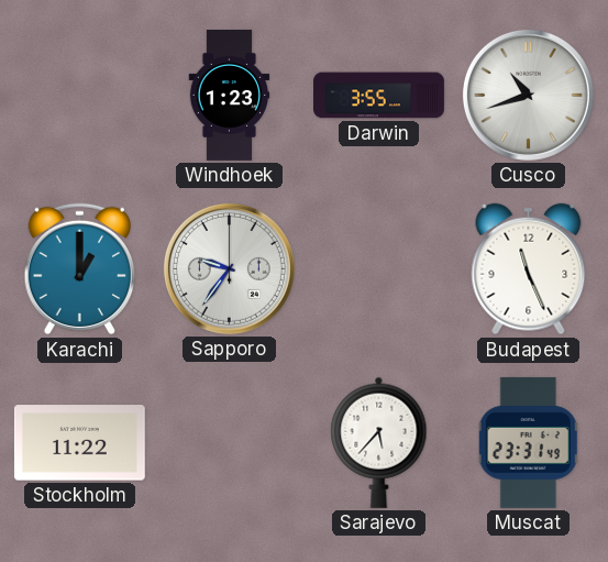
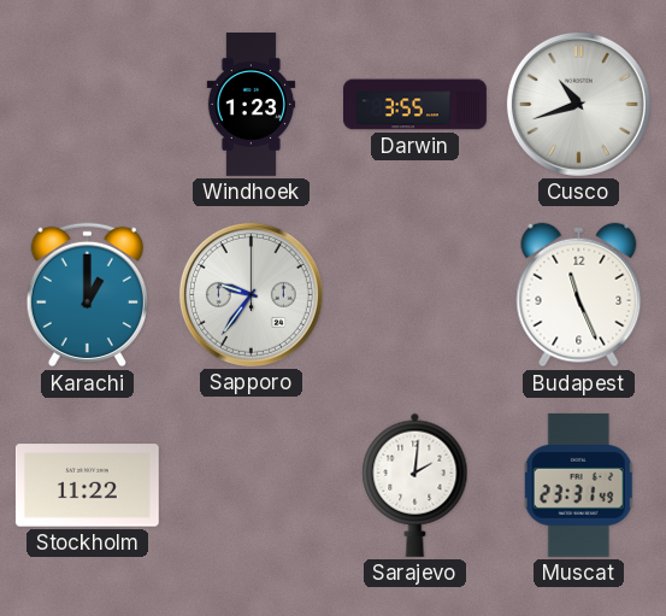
Sarajevo: 5:37 -> 2:01 (415, 485)
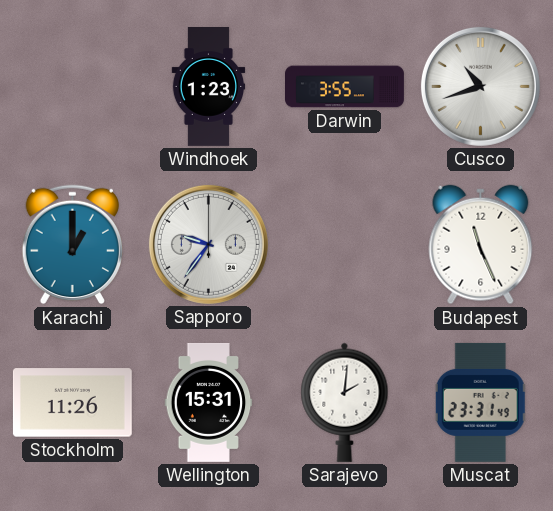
Stockholm: 11:22 -> 11:26 (72, 403)
Wellington: none -> 15:31 (209, 402)
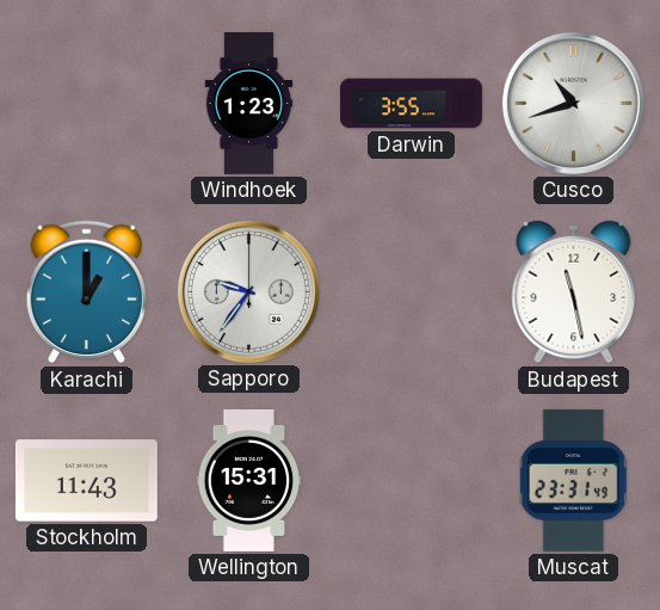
Budapest: 11:26 -> 11:28 (574, 292)
Stockholm: 11:26 -> 11:43 (86, 481)
Sarajevo: 2:01 -> none (345, 402)
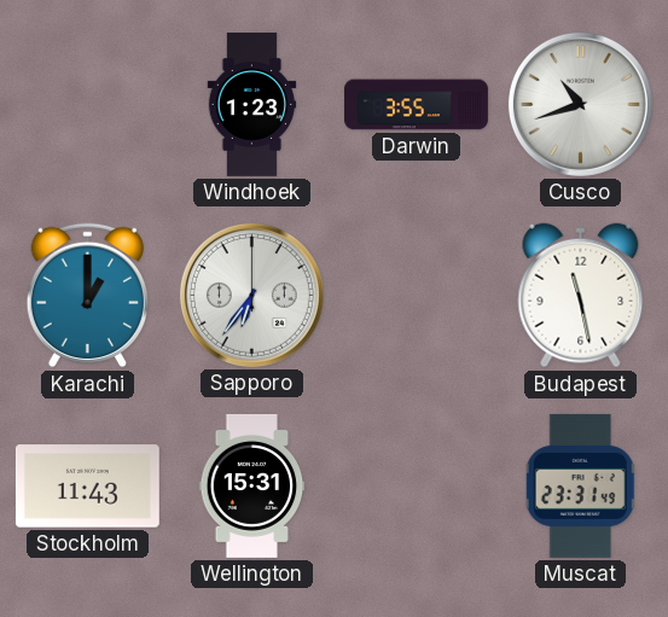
Sapporo: 9:36 -> 6:36 (251, 295)
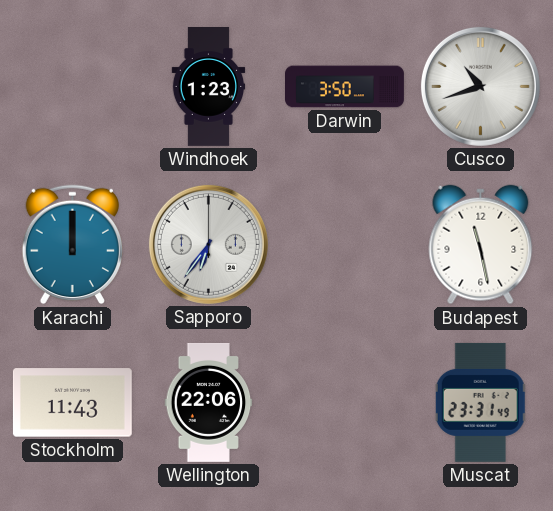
Darwin: 3:55 -> 3:50 (345, 87)
Karachi: 1:00 -> 12:00 (72, 245)
Wellington: 15:31 -> 22:06 (209, 402)
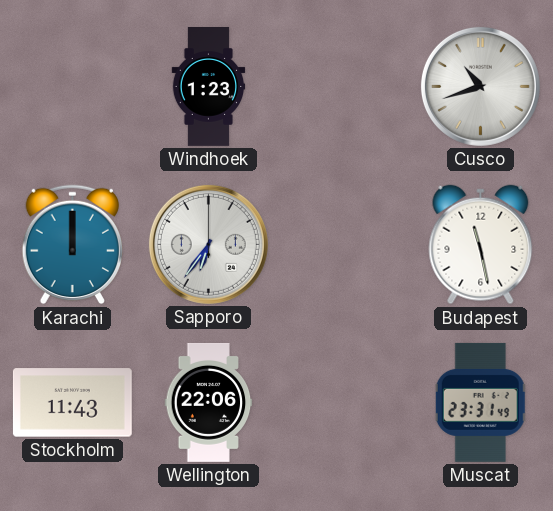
Darwin: 3:50 -> none (345, 87)
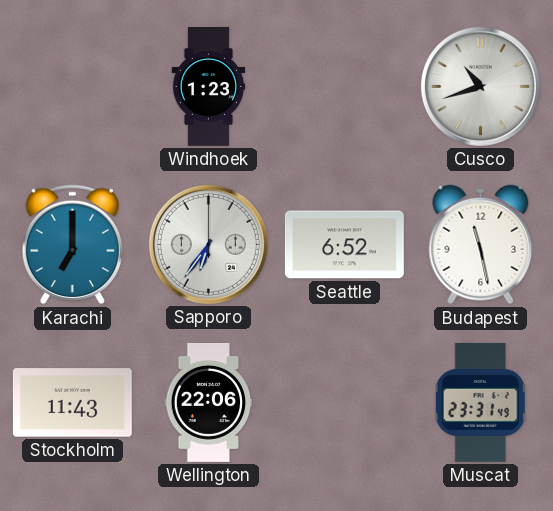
Karachi: 12:00 -> 7:00 (72, 245)
Seattle: none -> 6:52 (344, 245)
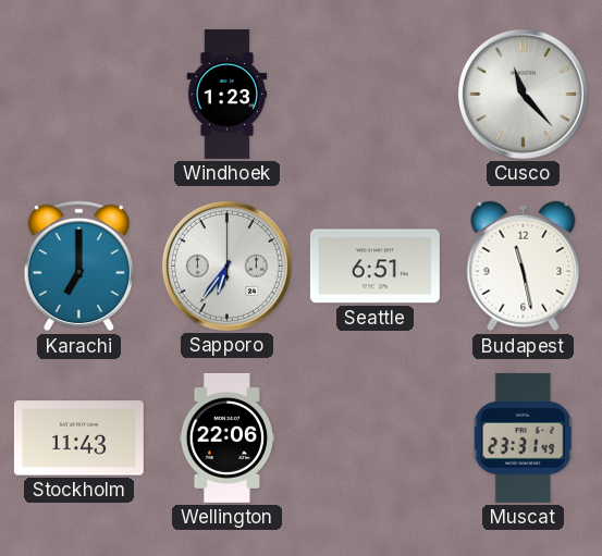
Cusco: 10:42 -> 11:23 (523, 94)
Seattle: 6:52 -> 6:51 (374, 267)
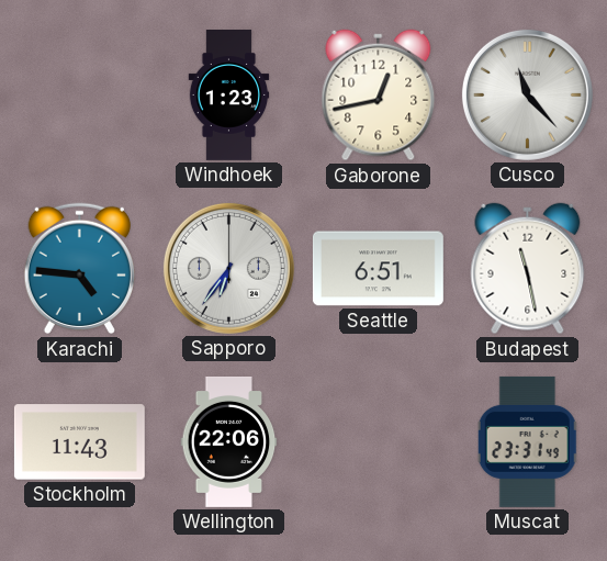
Gaborone: none -> 12:43 (379, 96)
Karachi: 7:00 -> 4:46 (79, 269)
